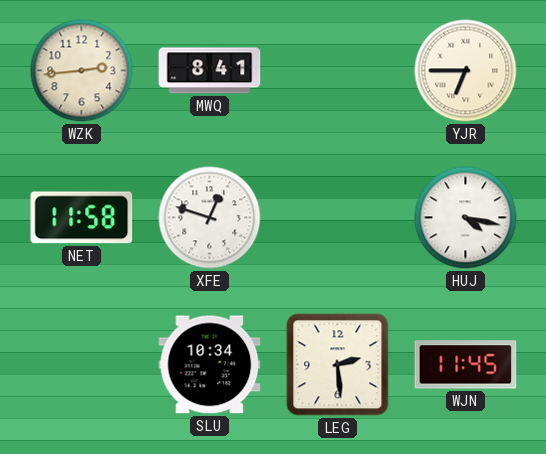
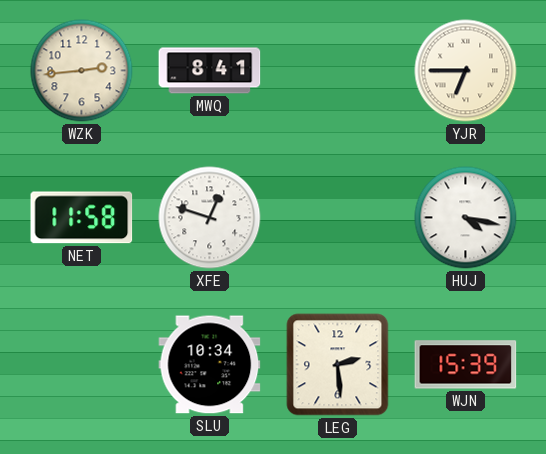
WJN: 11:45 -> 15:39 (466, 365)
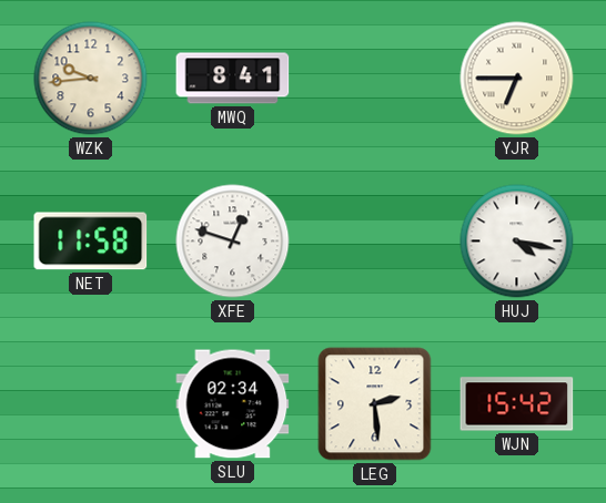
WZK: 2:44 -> 9:44 (91, 79)
SLU: 10:34 -> 02:34 (233, 404)
WJN: 15:39 -> 15:42 (517, 404)
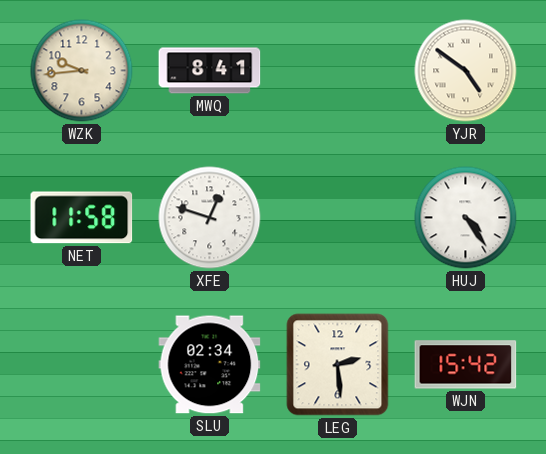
YJR: 6:45 -> 4:51 (466, 71)
HUJ: 4:17 -> 4:24 (466, 218)
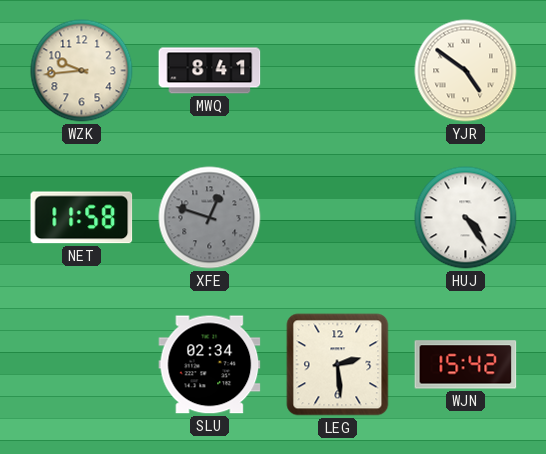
XFE dial: white -> grey (210, 218)
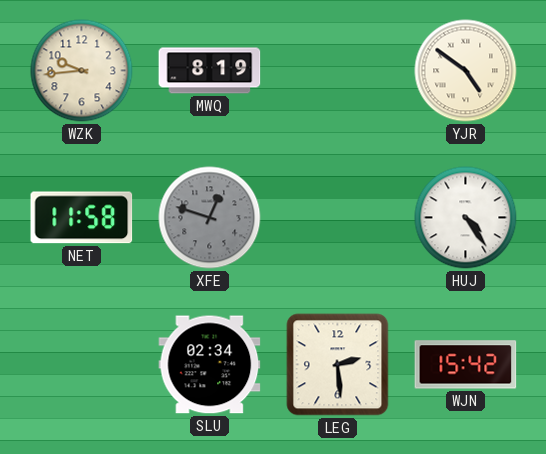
MWQ: 8:41 -> 8:19 (210, 71)
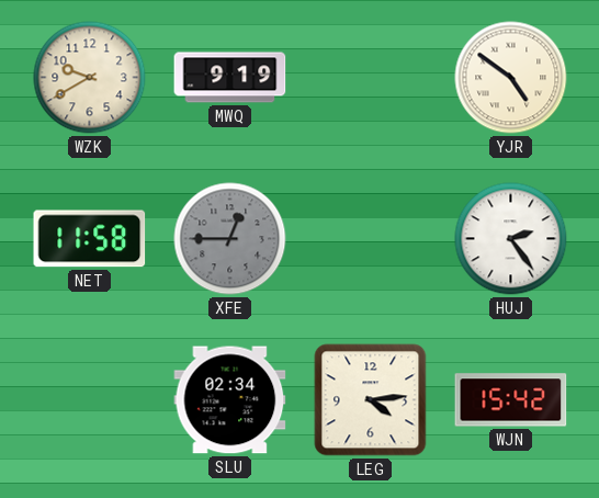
WZK: 9:44 -> 9:40 (90, 78)
MWQ: 8:19 -> 9:19 (230, 78)
XFE: 12:48 -> 12:45 (230, 239)
HUJ: 4:24 -> 2:24 (511, 239)
LEG: 2:29 -> 4:14 (371, 400)
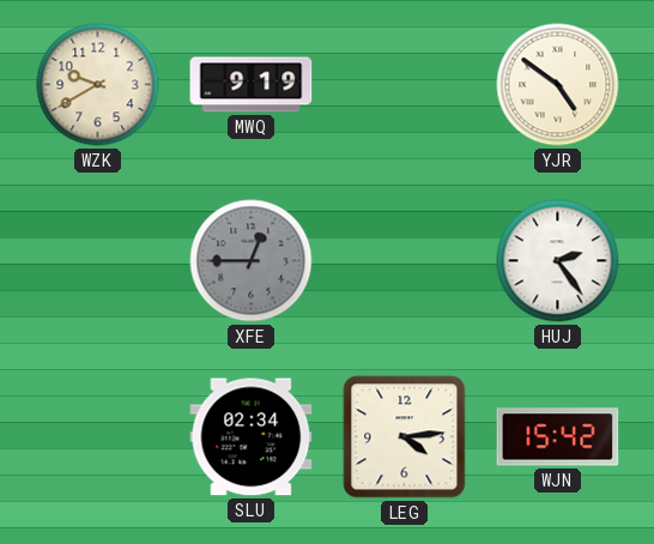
NET: 11:58 -> none (90, 239)
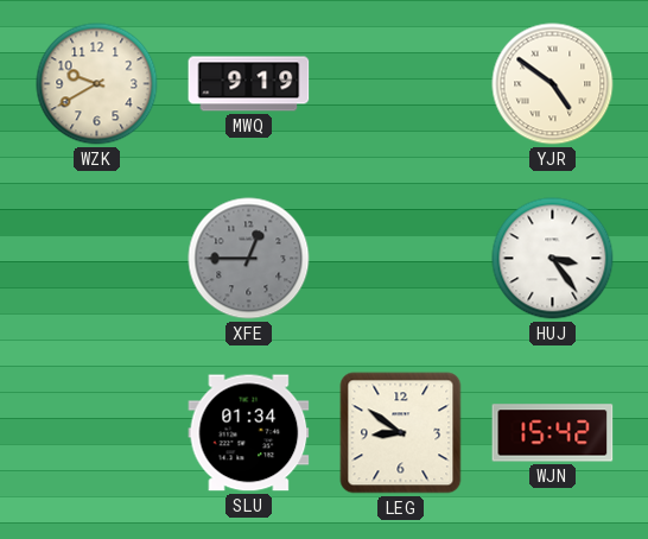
HUJ: 2:24 -> 3:24 (553, 259)
SLU: 02:34 -> 01:34 (249, 433)
LEG: 4:14 -> 8:51 (401, 433)
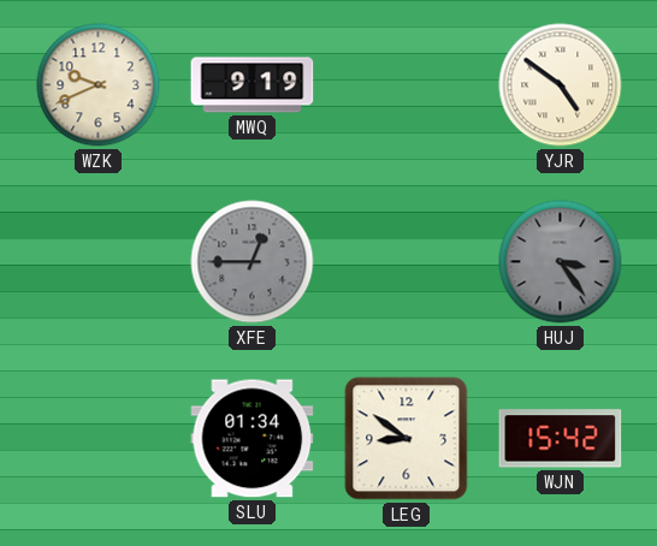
WZK: 9:40 -> 9:41 (99, 85)
HUJ dial: white -> grey (561, 262)
